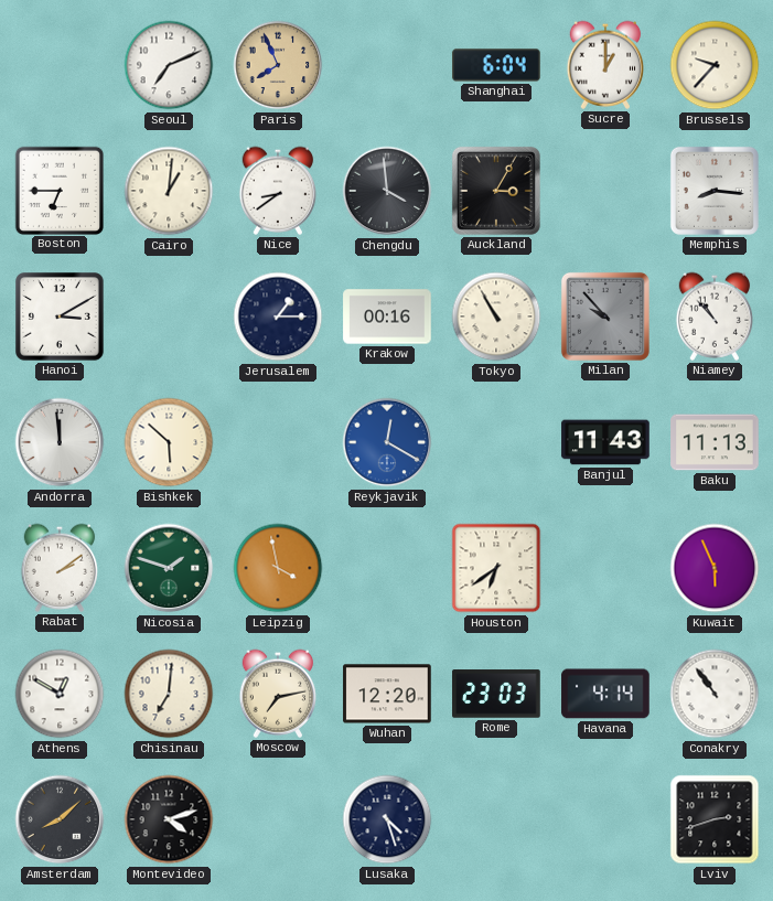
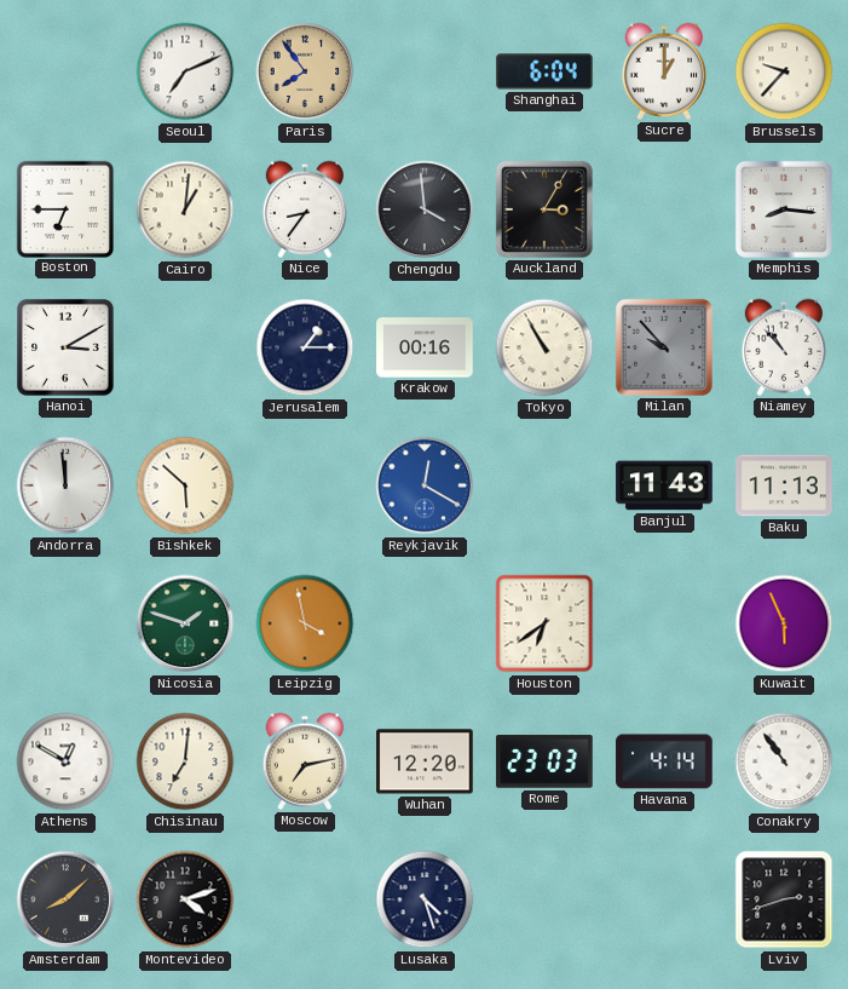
Paris: 7:56 -> 7:54 (305, 71)
Nice: 8:39 -> 8:36 (305, 209)
Rabat: 2:09 -> none (60, 568)
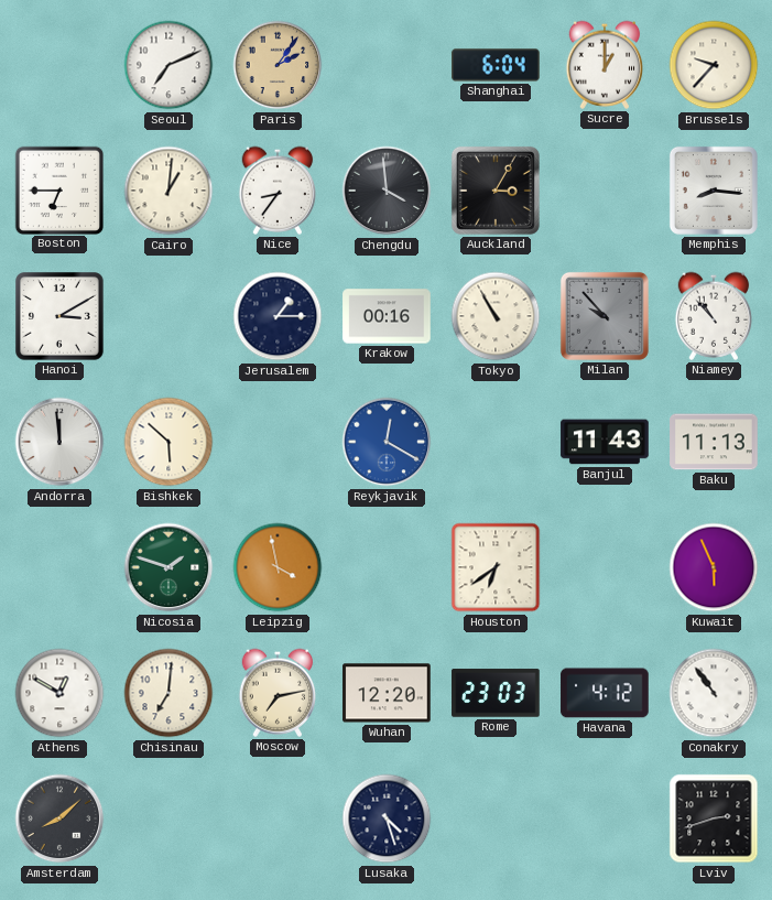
Paris: 7:54 -> 2:06 (278, 65)
Havana: 4:14 -> 4:12 (605, 693)
Montevideo: 4:12 -> none (185, 899)
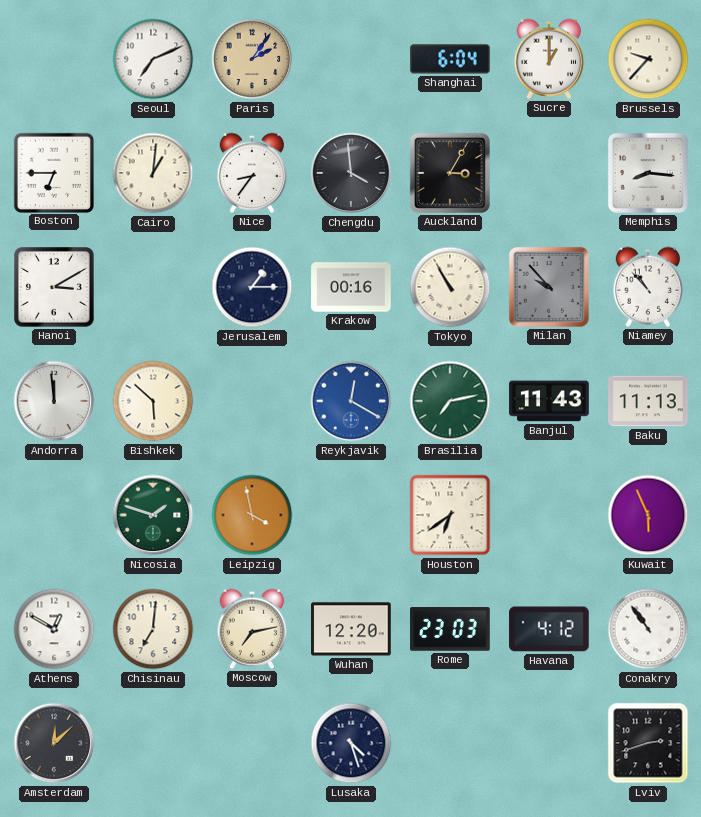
Brasilia: none -> 7:13 (450, 401)
Amsterdam: 8:08 -> 12:08 (54, 743)
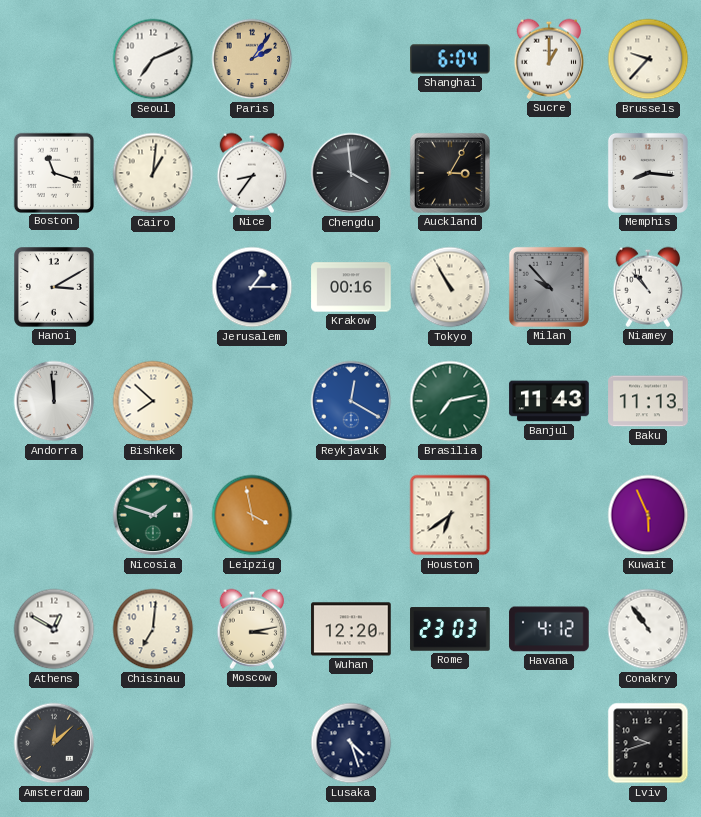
Boston: 6:45 -> 11:18 (53, 172)
Bishkek: 5:52 -> 7:52 (153, 401)
Moscow: 7:13 -> 3:13 (252, 629)
Lviv: 2:42 -> 9:42 (648, 743)
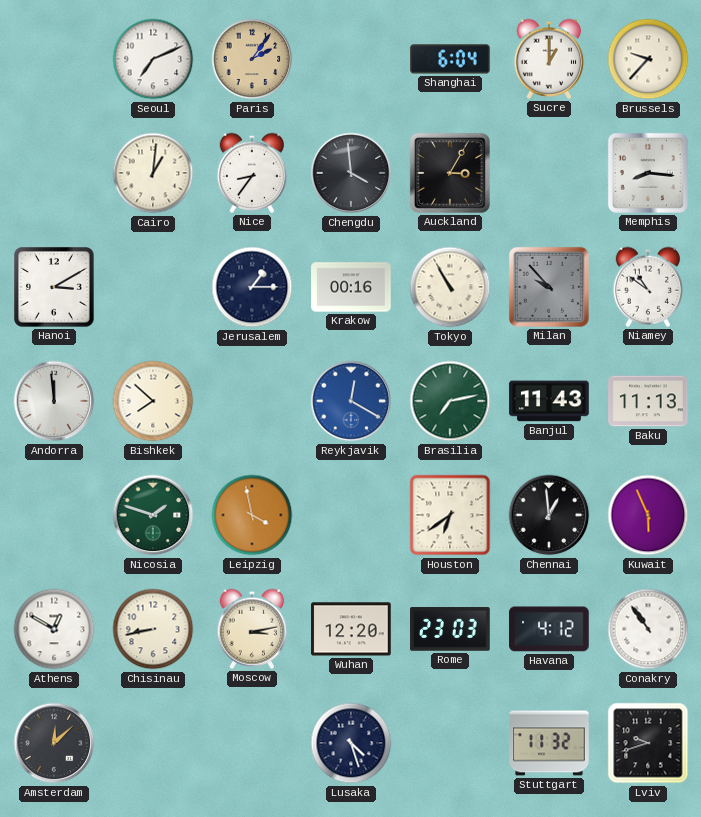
Boston: 11:18 -> none (53, 172)
Niamey: 10:53 -> 10:51 (648, 287)
Chennai: none -> 12:59 (549, 515)
Chisinau: 7:01 -> 8:43 (153, 629)
Stuttgart: none -> 11:32 (549, 743)
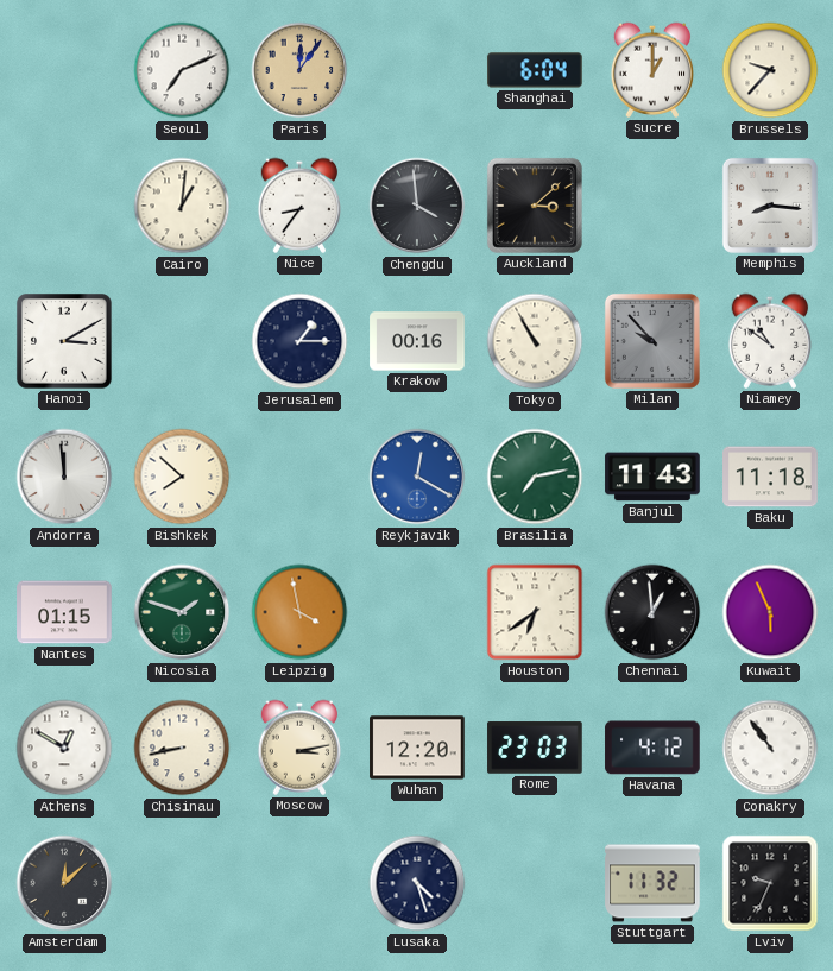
Paris: 2:06 -> 12:06 (299, 70)
Auckland: 3:05 -> 3:08 (535, 206)
Baku: 11:13 -> 11:18 (770, 477)
Nantes: none -> 01:15 (64, 612)
Lviv: 9:42 -> 9:34 (770, 883)
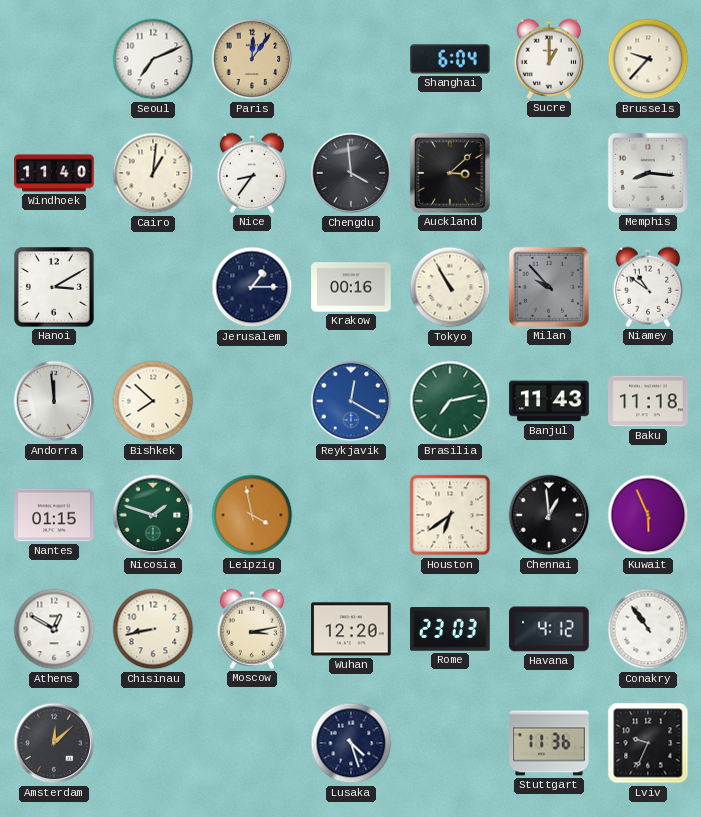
Windhoek: none -> 11:40 (54, 173)
Stuttgart: 11:32 -> 11:36 (549, 743)
